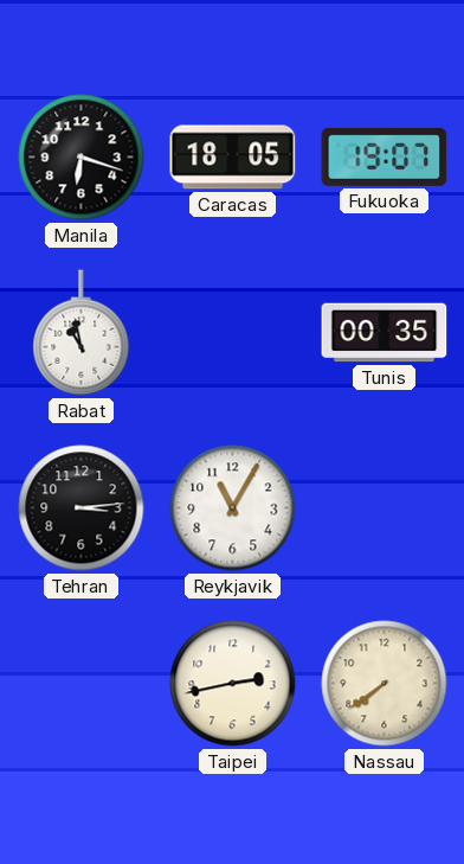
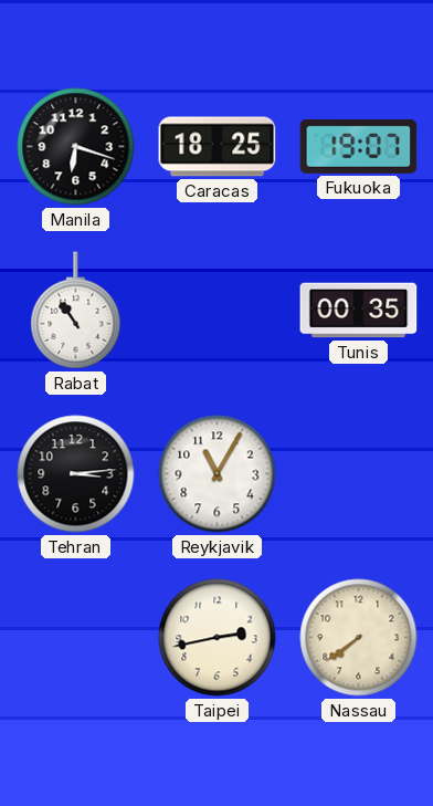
Caracas: 18:05 -> 18:25 (218, 147)
Rabat: 10:58 -> 10:54 (76, 311)
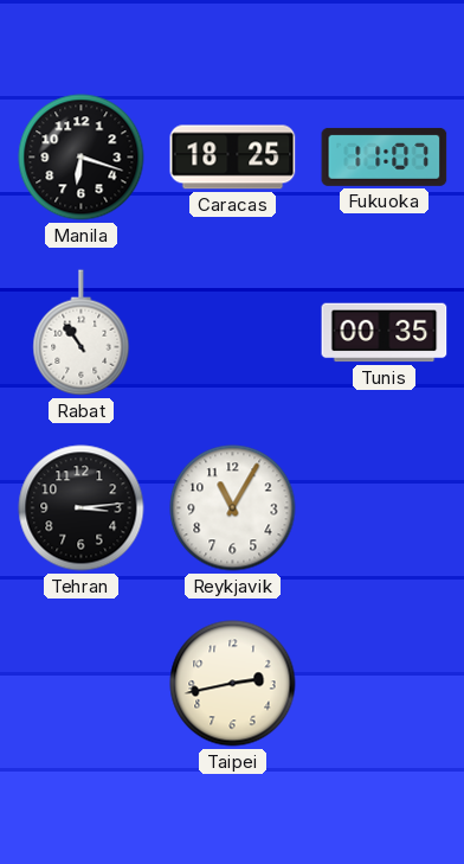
Fukuoka: 19:07 -> 11:07 (385, 156)
Nassau: 7:39 -> none (359, 638)
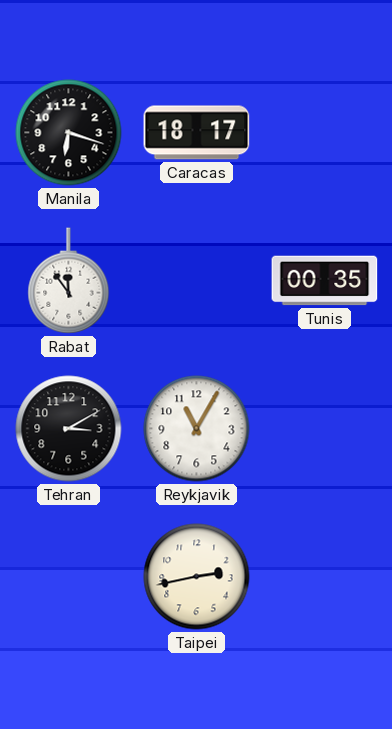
Caracas: 18:25 -> 18:17 (197, 133)
Fukuoka: 11:07 -> none (385, 156)
Rabat: 10:54 -> 11:54 (69, 281)
Tehran: 3:14 -> 3:10 (69, 429)
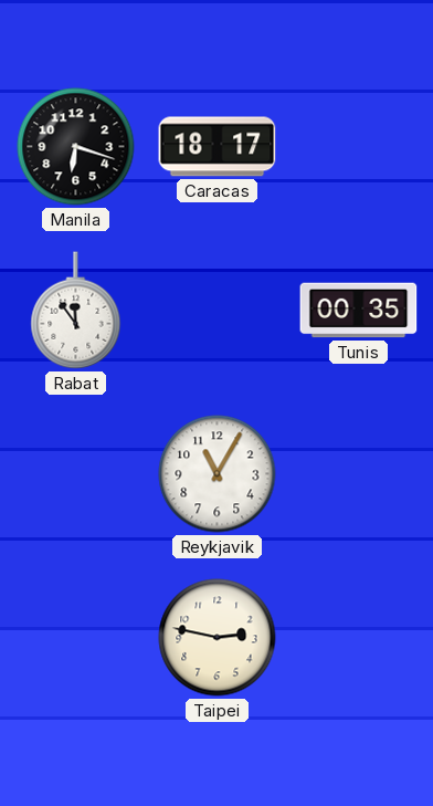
Tehran: 3:10 -> none (69, 429)
Taipei: 2:43 -> 2:47 (218, 638)
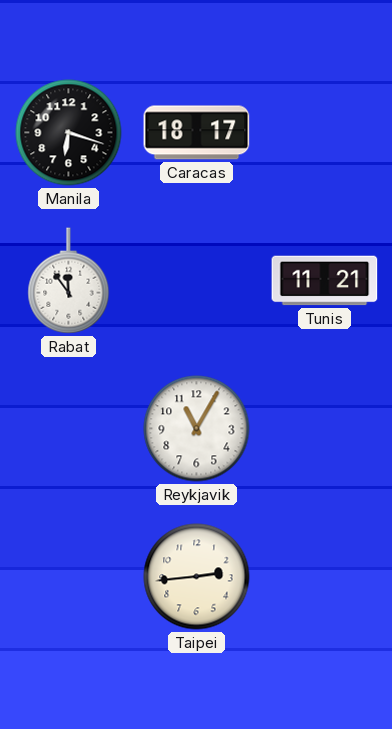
Tunis: 00:35 -> 11:21 (325, 281)
Taipei: 2:47 -> 2:44 (197, 577)
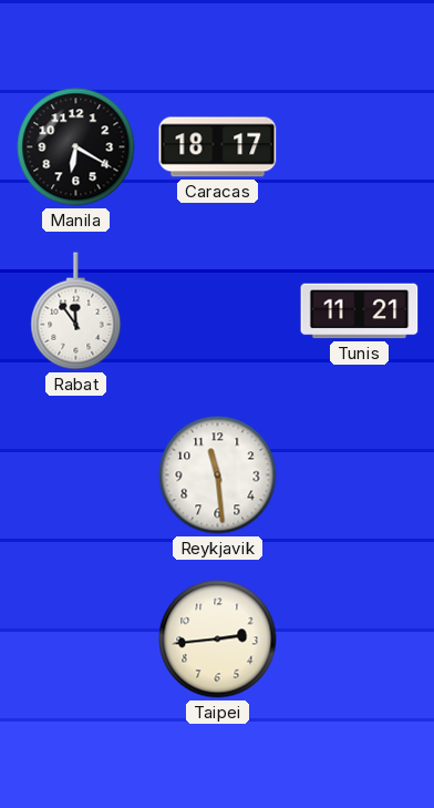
Manila: 6:18 -> 6:20 (76, 147)
Reykjavik: 11:05 -> 11:29 (218, 475)
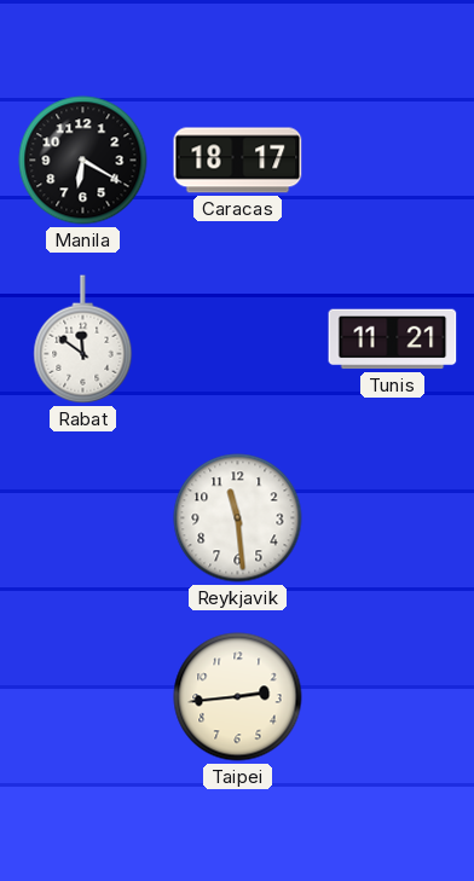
Rabat: 11:54 -> 11:51 (83, 340)
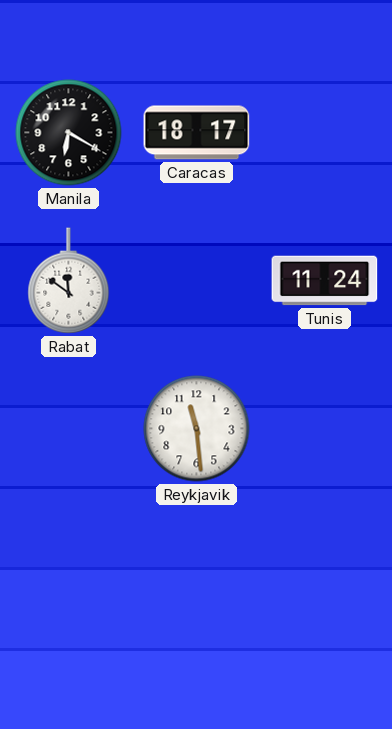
Tunis: 11:21 -> 11:24 (325, 281)
Taipei: 2:44 -> none (238, 697)
